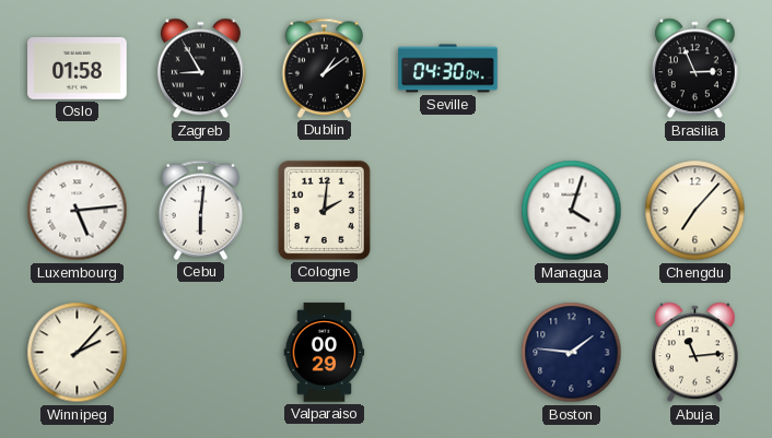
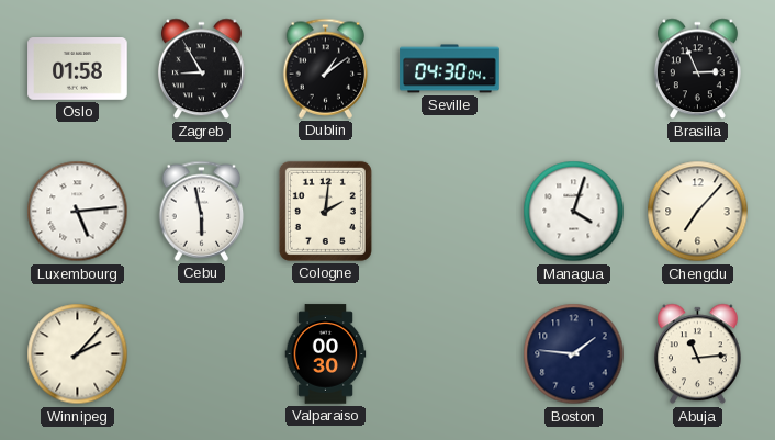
Cebu: 6:01 -> 5:58 (202, 211)
Valparaiso: 00:29 -> 00:30 (326, 354)
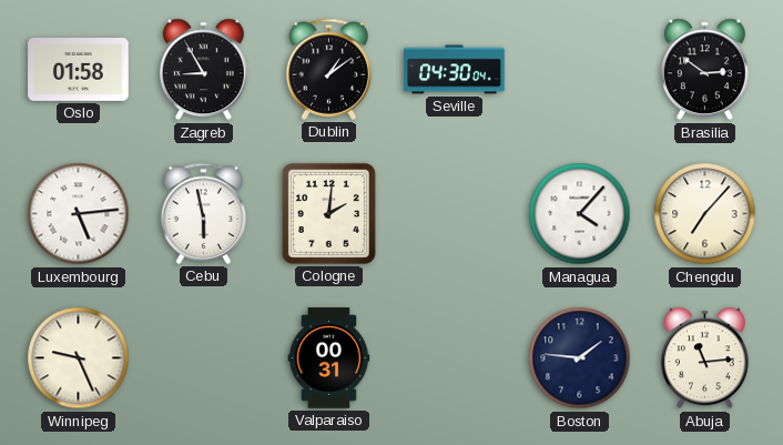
Brasilia: 2:56 -> 2:51 (704, 70)
Managua: 4:03 -> 4:07 (580, 214)
Winnipeg: 2:07 -> 9:26 (79, 358)
Valparaiso: 00:30 -> 00:31 (329, 358)
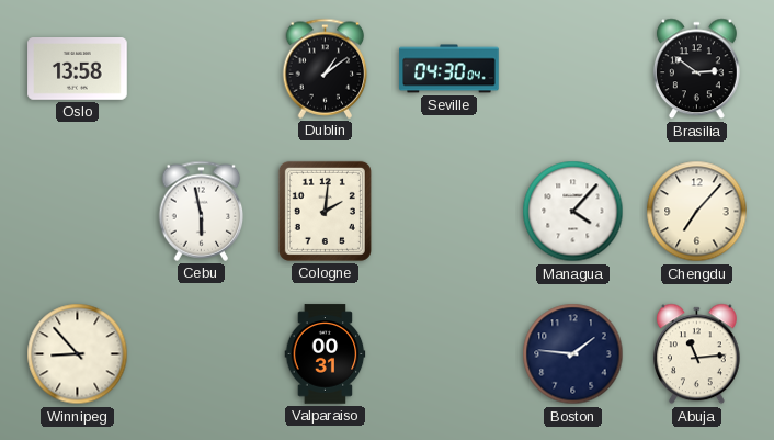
Oslo: 01:58 -> 13:58 (78, 69)
Zagreb: 8:55 -> none (203, 70)
Luxembourg: 5:14 -> none (79, 214)
Winnipeg: 9:26 -> 8:53 (78, 354)
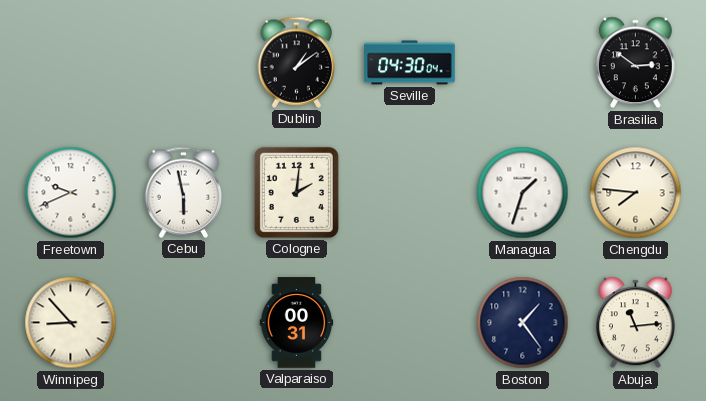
Oslo: 13:58 -> none (78, 69)
Freetown: none -> 9:41 (71, 193)
Managua: 4:07 -> 1:33 (523, 193)
Chengdu: 7:07 -> 7:46 (636, 193)
Boston: 1:46 -> 1:24 (523, 323)
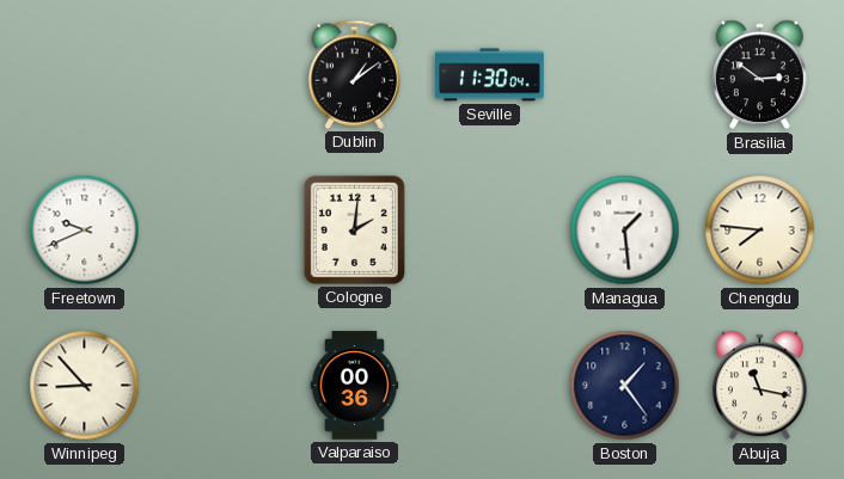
Seville: 04:30 -> 11:30 (490, 75)
Cebu: 5:58 -> none (184, 192)
Managua: 1:33 -> 1:29 (625, 231)
Valparaiso: 00:31 -> 00:36 (355, 386)
Abuja: 11:14 -> 11:17 (759, 386)
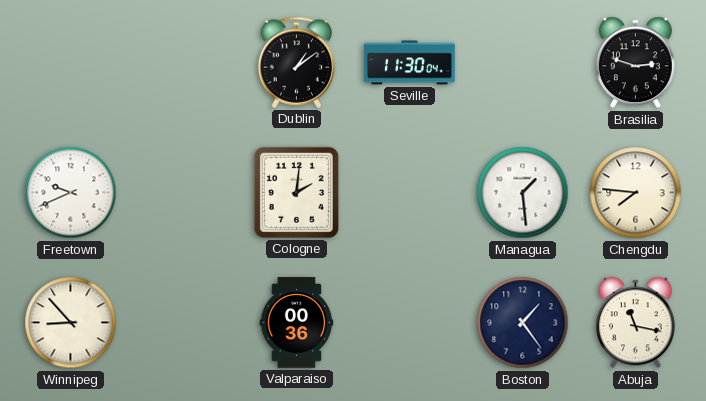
Brasilia: 2:51 -> 2:48 (635, 63)
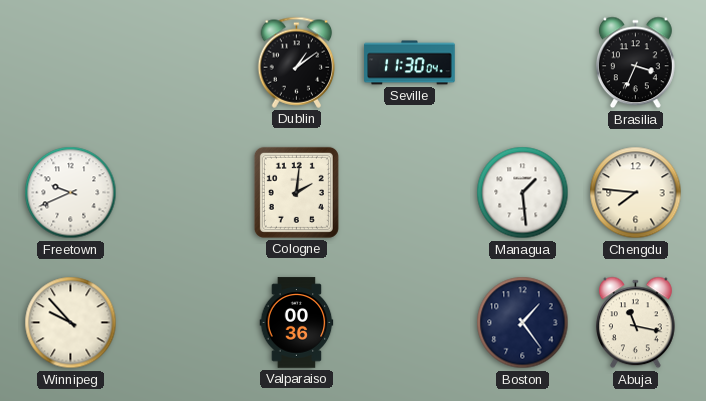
Brasilia: 2:48 -> 3:34 (635, 63)
Winnipeg: 8:53 -> 9:53 (71, 323)
